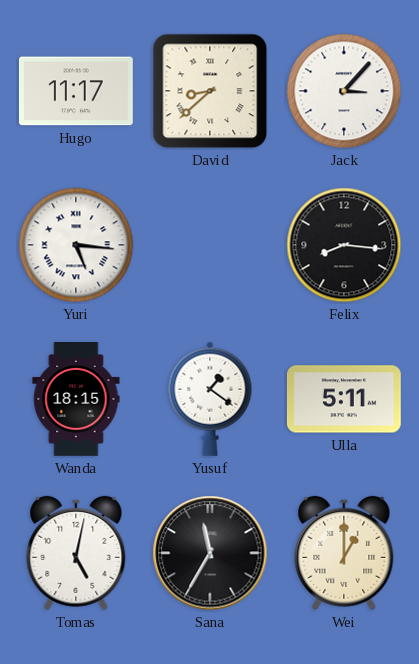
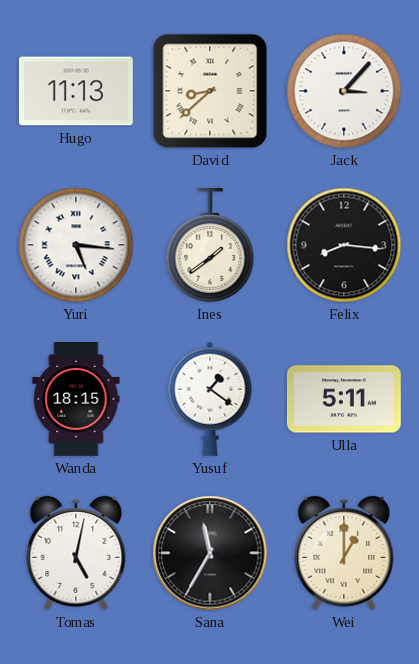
Hugo: 11:17 -> 11:13 (76, 91)
Ines: none -> 1:39 (210, 245)
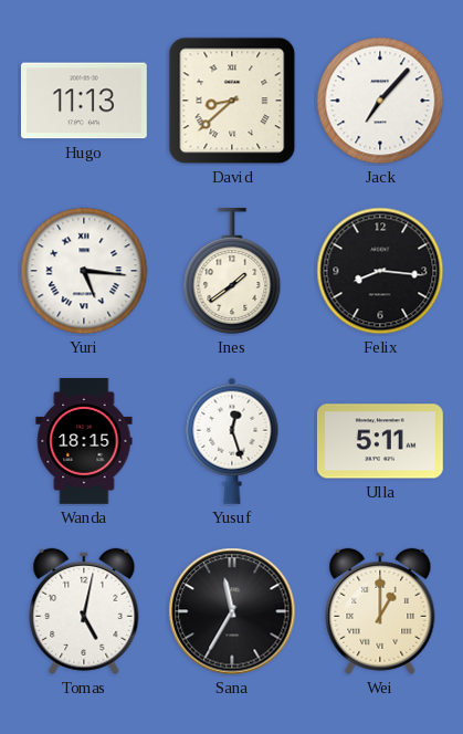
Jack: 3:07 -> 7:07 (380, 101)
Yusuf: 1:21 -> 12:27 (232, 441)
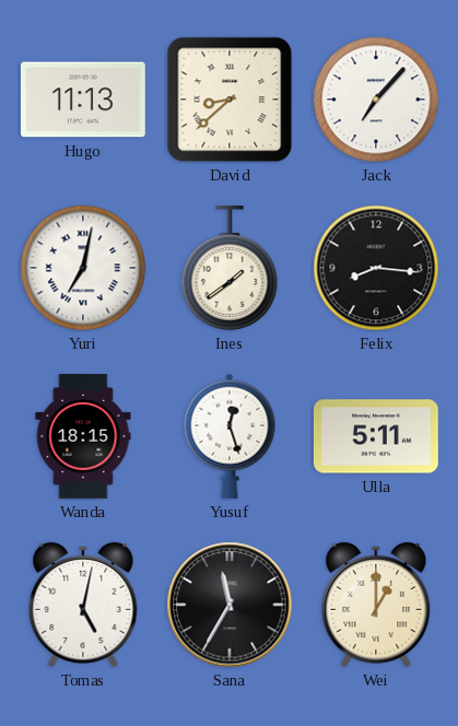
Yuri: 5:16 -> 7:02 (83, 268)
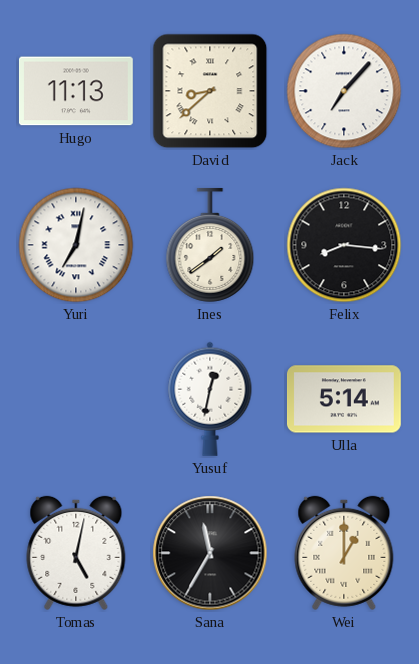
Wanda: 18:15 -> none (83, 437)
Yusuf: 12:27 -> 12:32 (210, 399)
Ulla: 5:11 -> 5:14 (344, 399)
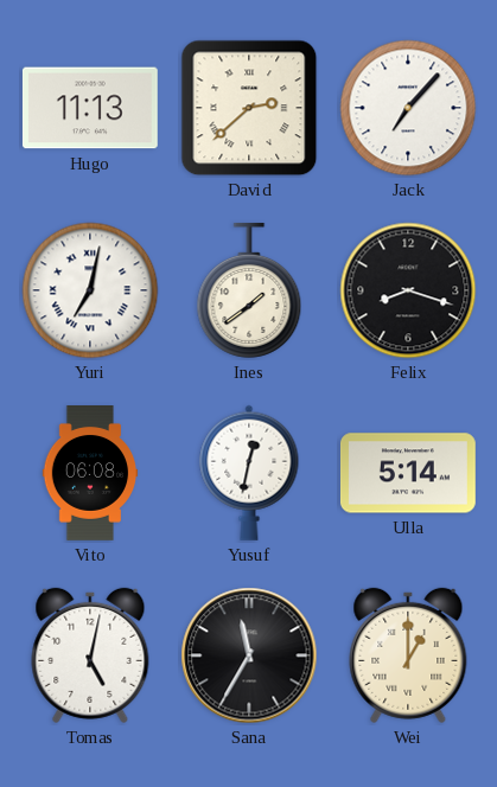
David: 8:38 -> 2:38 (249, 108)
Felix: 8:16 -> 8:18 (408, 290)
Vito: none -> 06:08 (90, 474)
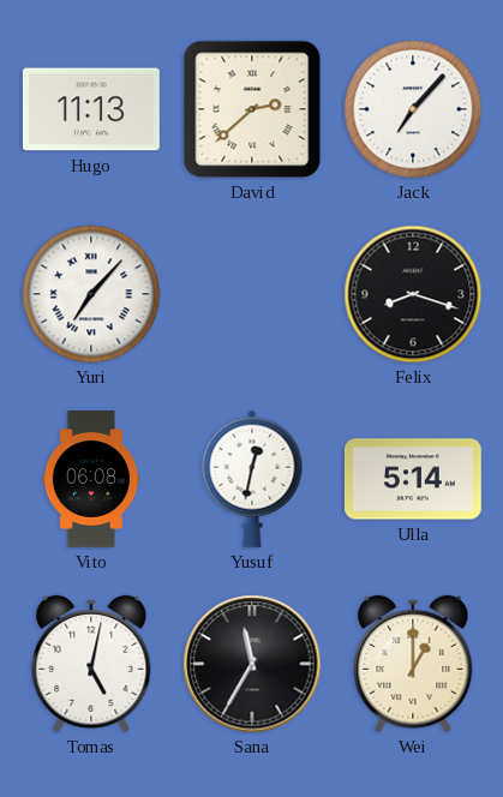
Yuri: 7:02 -> 7:07 (91, 294)
Ines: 1:39 -> none (249, 290)
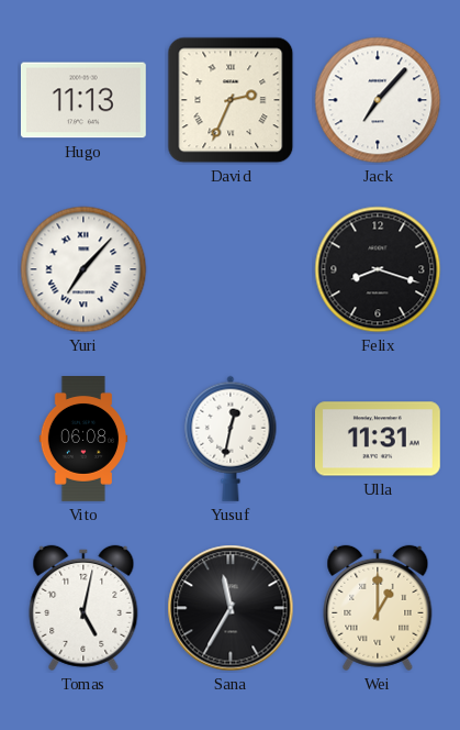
David: 2:38 -> 2:34 (231, 100)
Ulla: 5:14 -> 11:31 (378, 439)
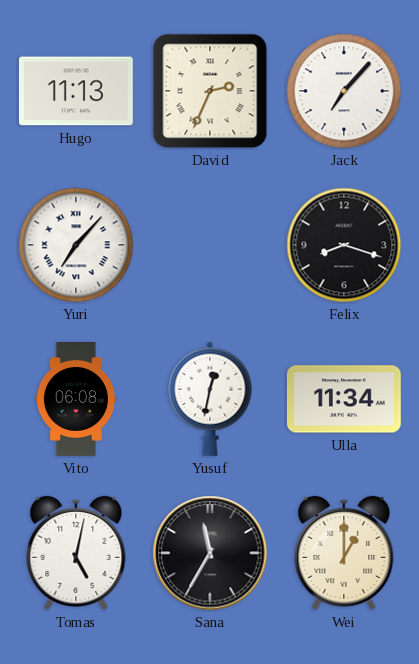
Ulla: 11:31 -> 11:34 (344, 399)
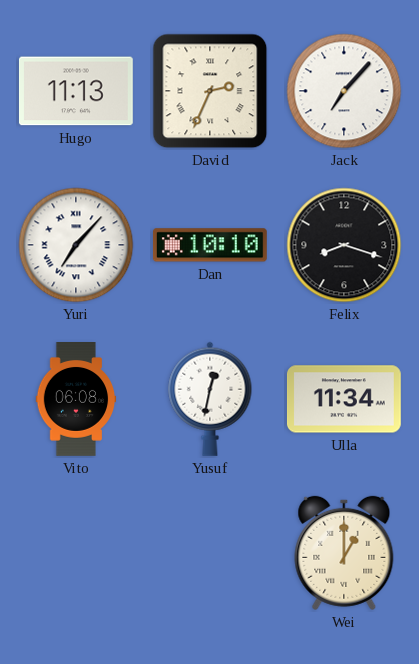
Dan: none -> 10:10 (210, 245)
Tomas: 5:02 -> none (76, 553)
Sana: 11:35 -> none (210, 553)
